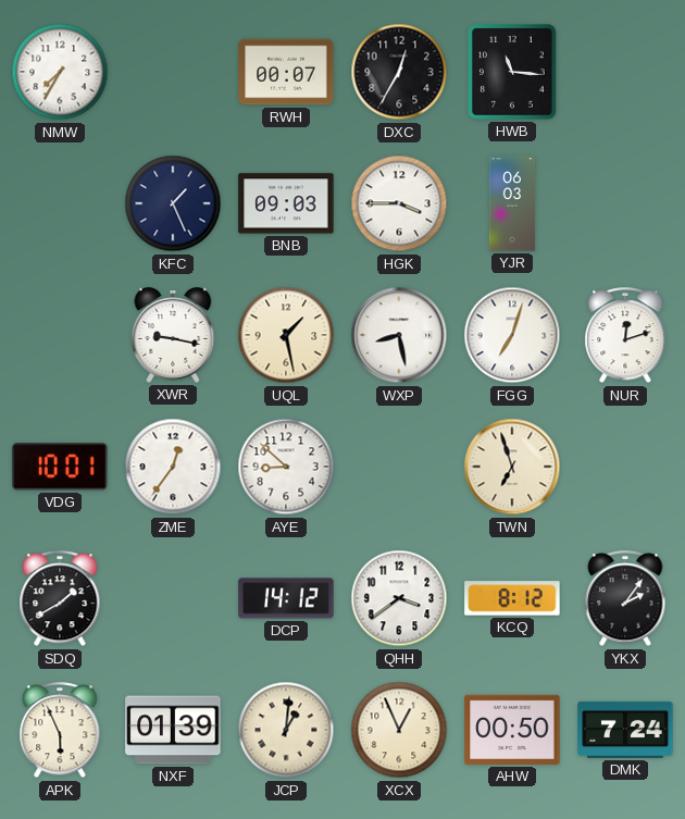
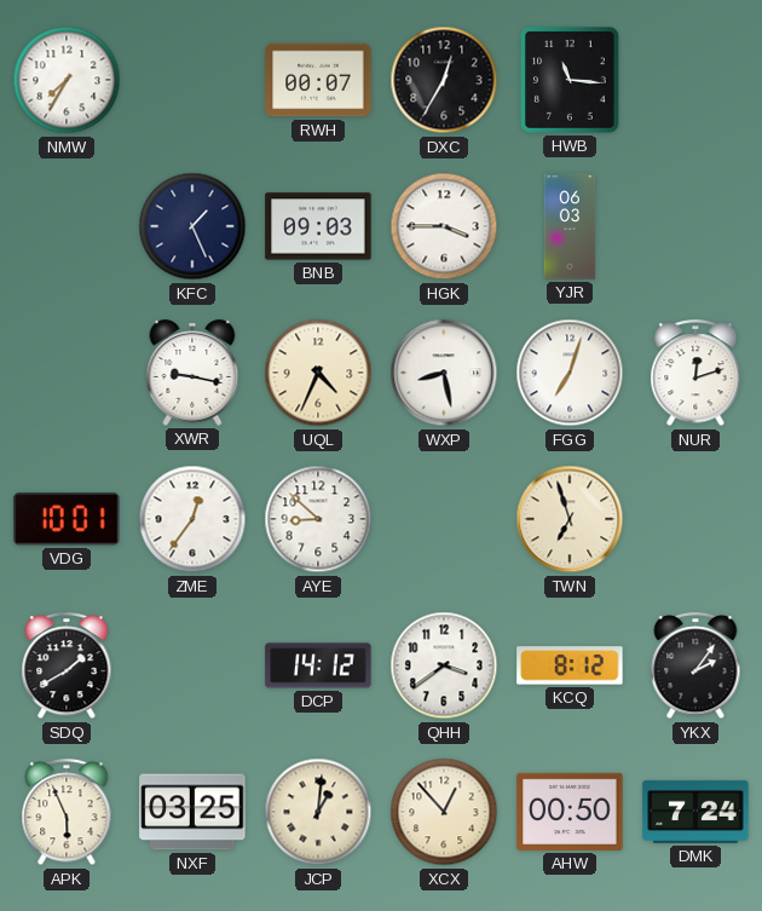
UQL: 1:28 -> 4:34 (318, 373)
NXF: 01:39 -> 03:25 (192, 812)
XCX: 12:56 -> 12:53 (444, 812)
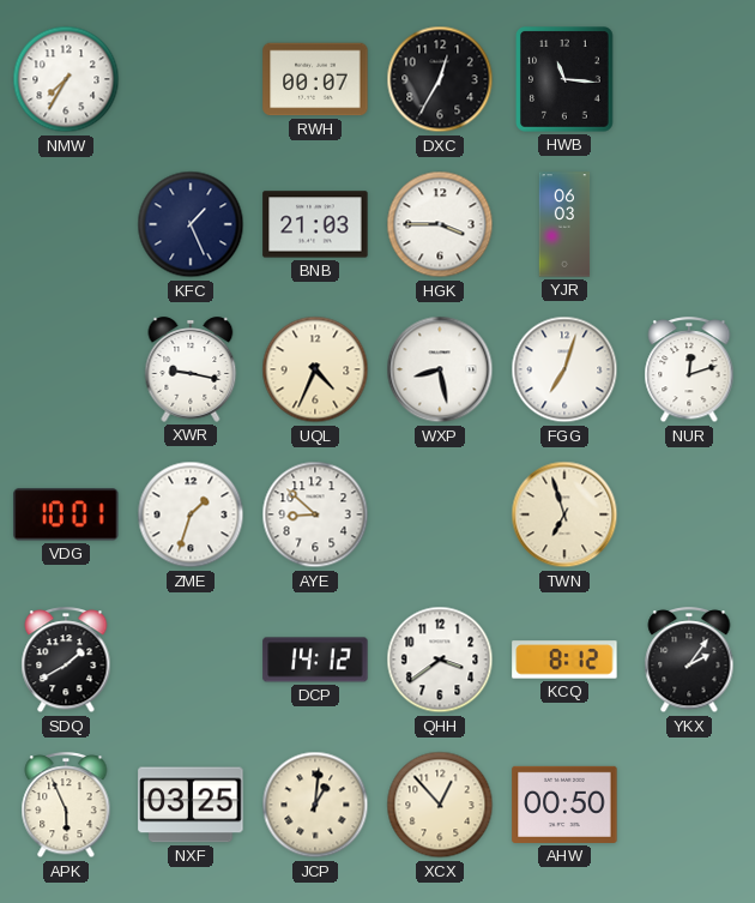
BNB: 09:03 -> 21:03 (315, 224)
ZME: 12:36 -> 1:33 (191, 514)
DMK: 7:24 -> none (695, 812)
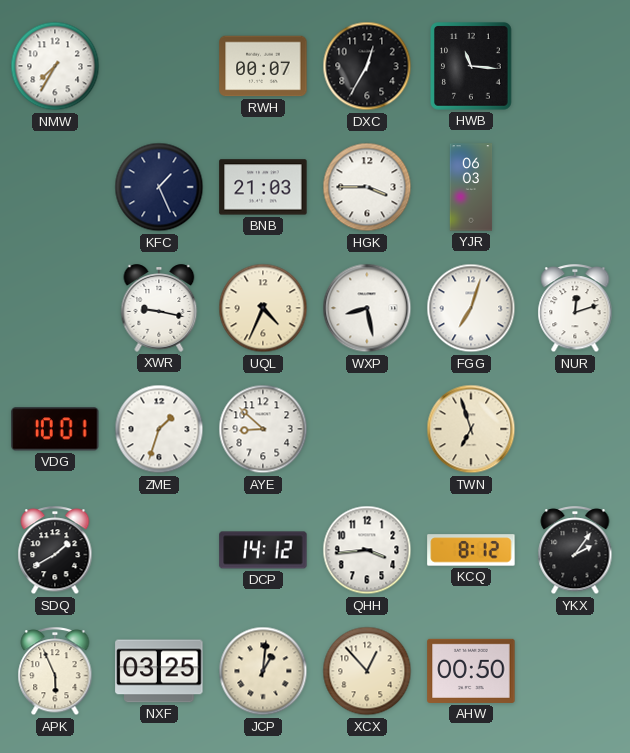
QHH: 3:39 -> 3:44 (367, 550)
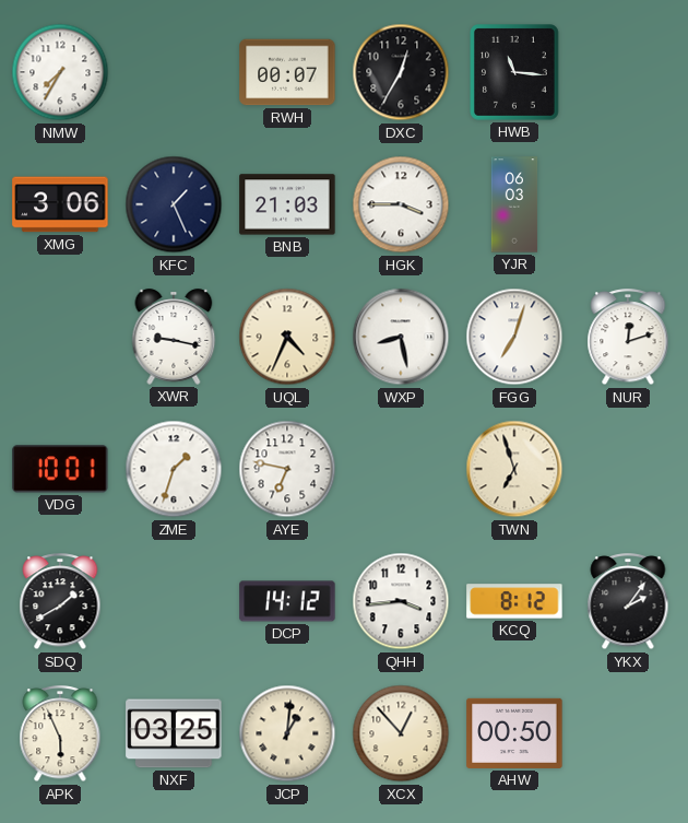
XMG: none -> 3:06 (60, 204)
AYE: 8:52 -> 6:47 (287, 469)
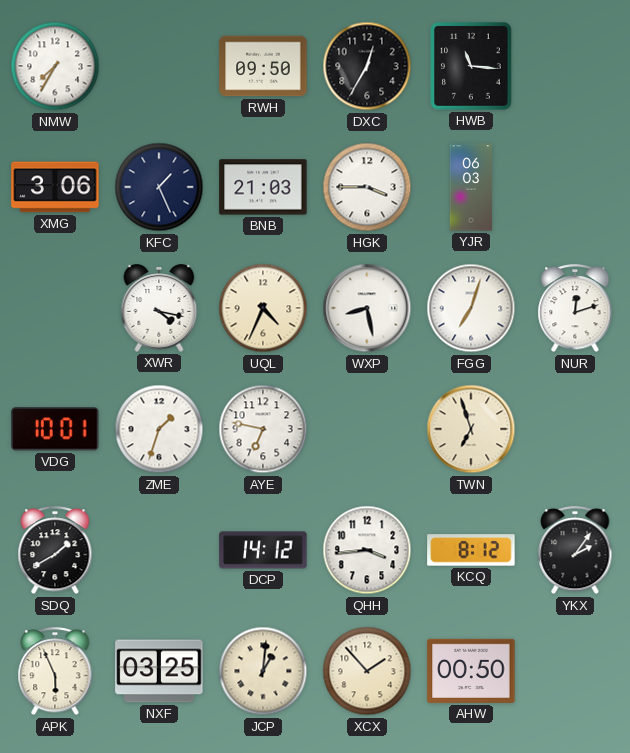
RWH: 00:07 -> 09:50 (263, 66)
XWR: 9:17 -> 4:17 (159, 308)
XCX: 12:53 -> 1:53 (367, 671)
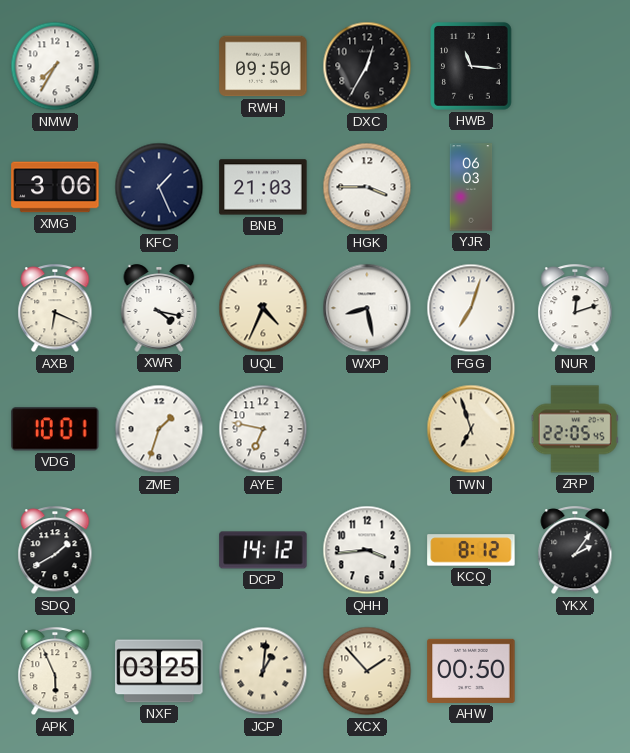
AXB: none -> 6:19 (55, 309)
ZRP: none -> 22:05 (575, 429)
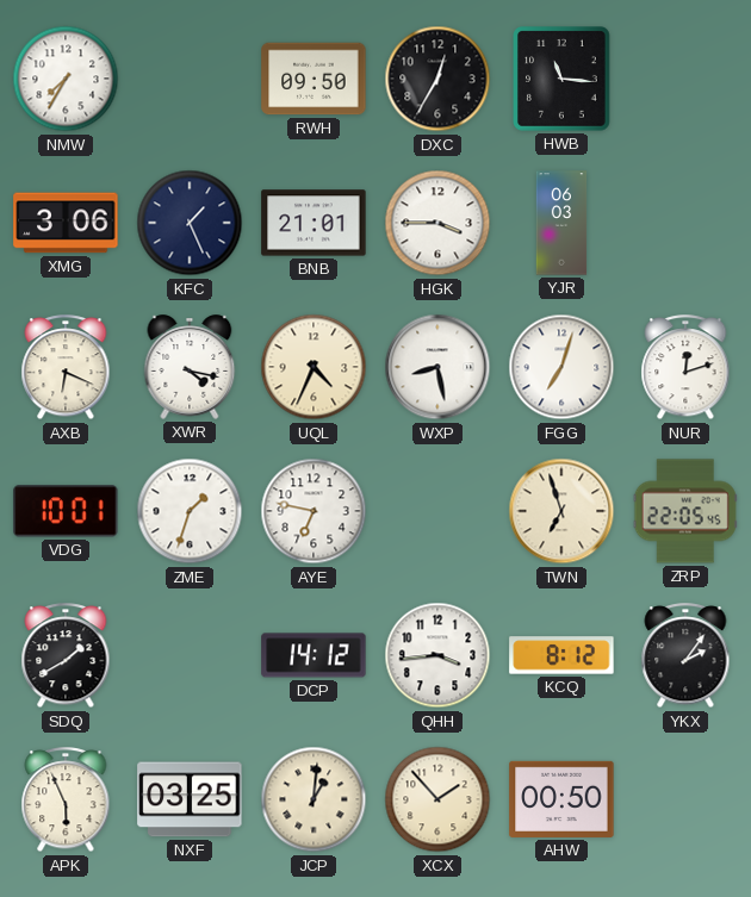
BNB: 21:03 -> 21:01 (314, 223)
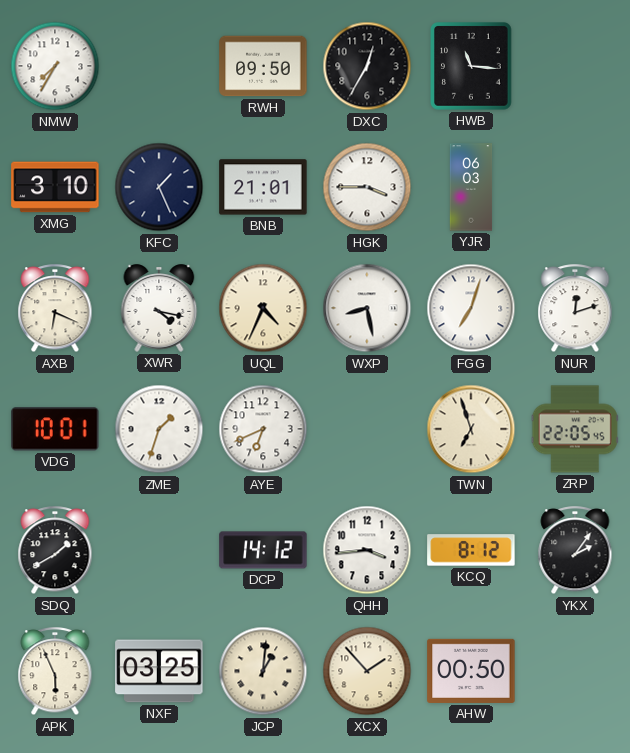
XMG: 3:06 -> 3:10 (55, 187)
AYE: 6:47 -> 6:41 (263, 429)
